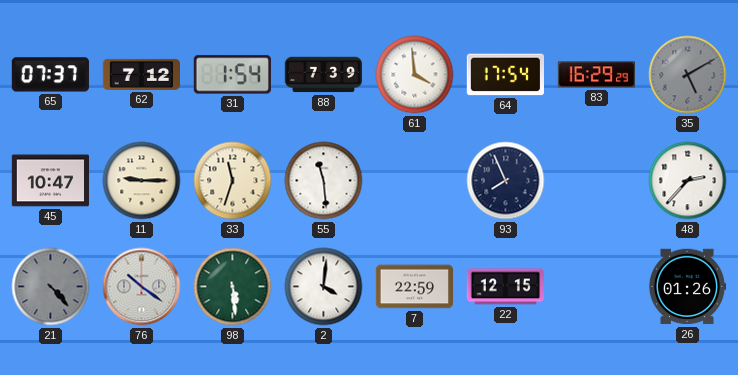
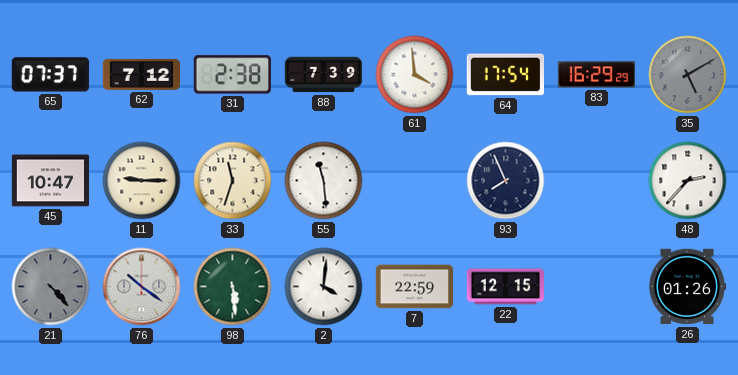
31: 1:54 -> 2:38 (232, 75)
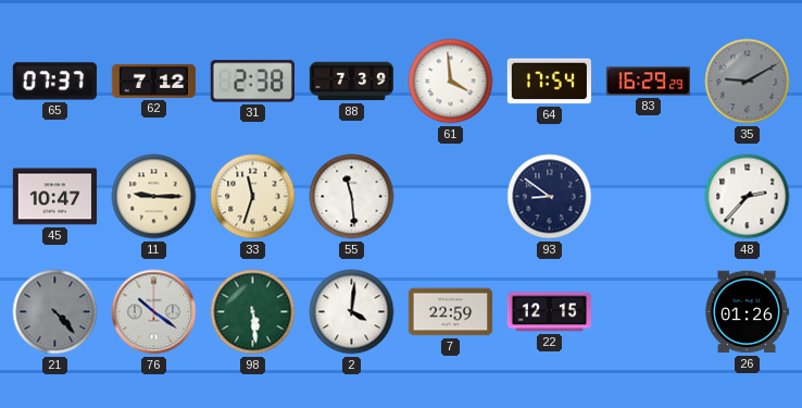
35: 5:10 -> 9:10 (748, 82)
93: 7:56 -> 8:51 (550, 197)
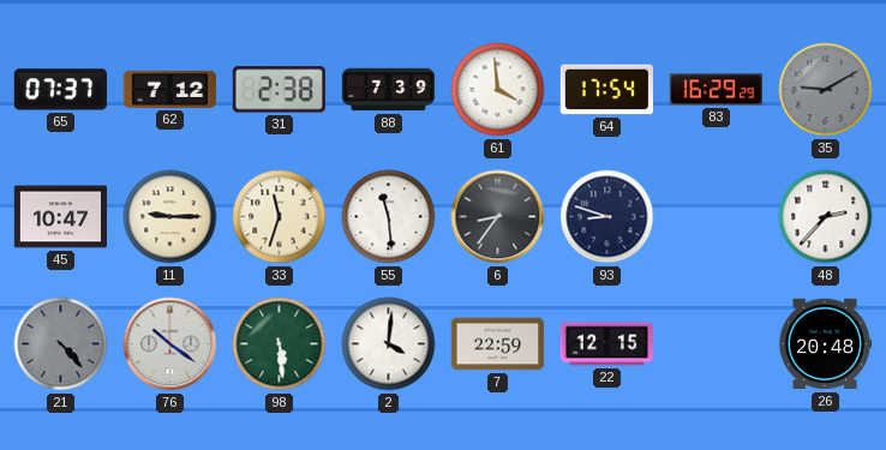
6: none -> 8:36 (498, 217)
93: 8:51 -> 8:48 (607, 217)
26: 01:26 -> 20:48 (824, 344)
